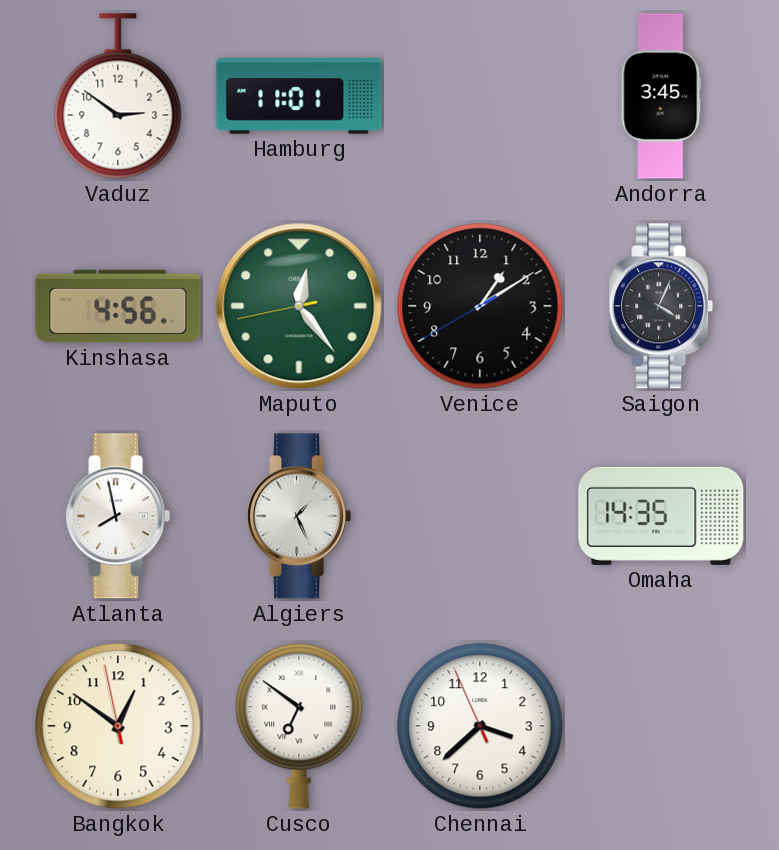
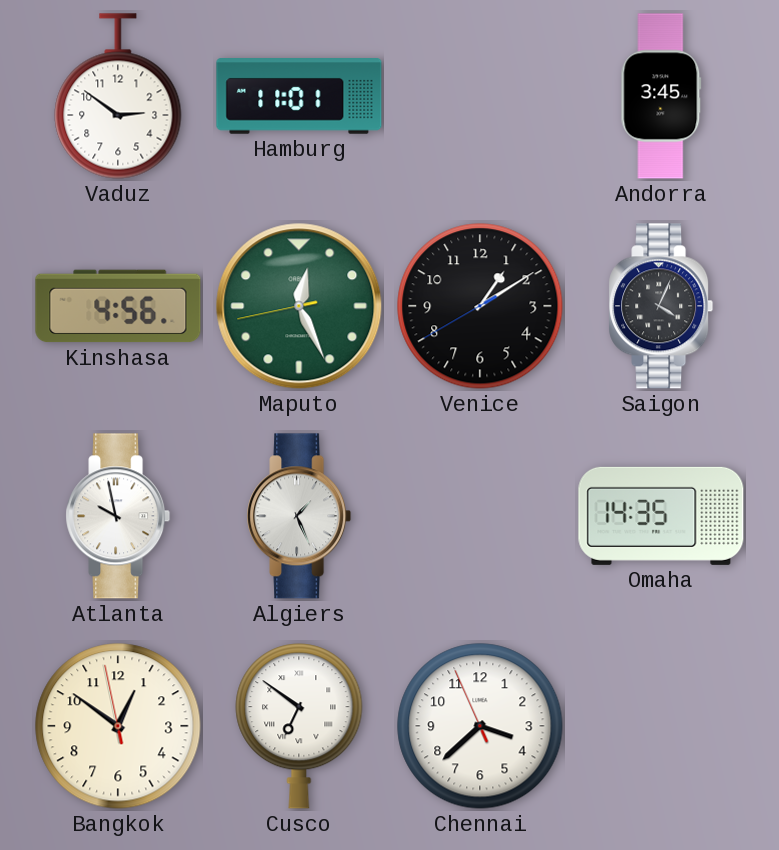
Maputo: 12:23 -> 12:25 (299, 306)
Atlanta: 7:58 -> 9:58 (118, 516)
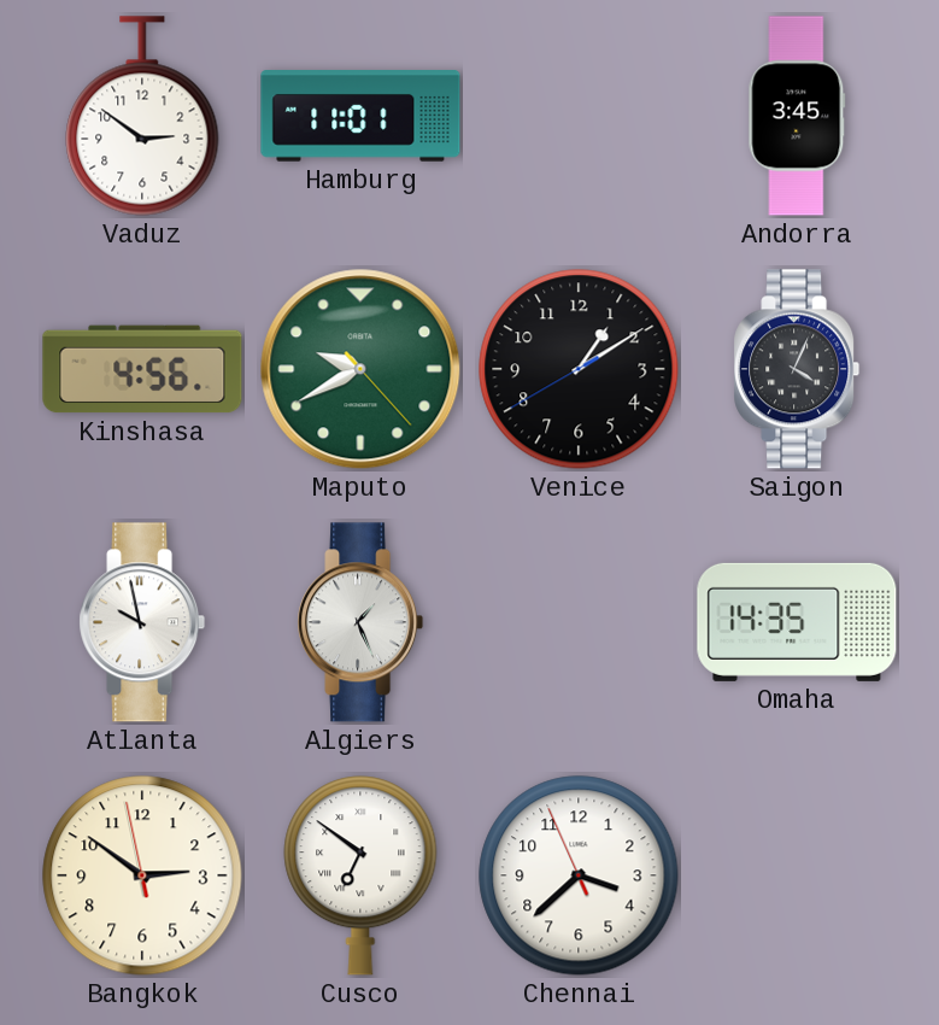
Maputo: 12:25 -> 9:40 (360, 369)
Bangkok: 12:50 -> 2:50 (142, 875)
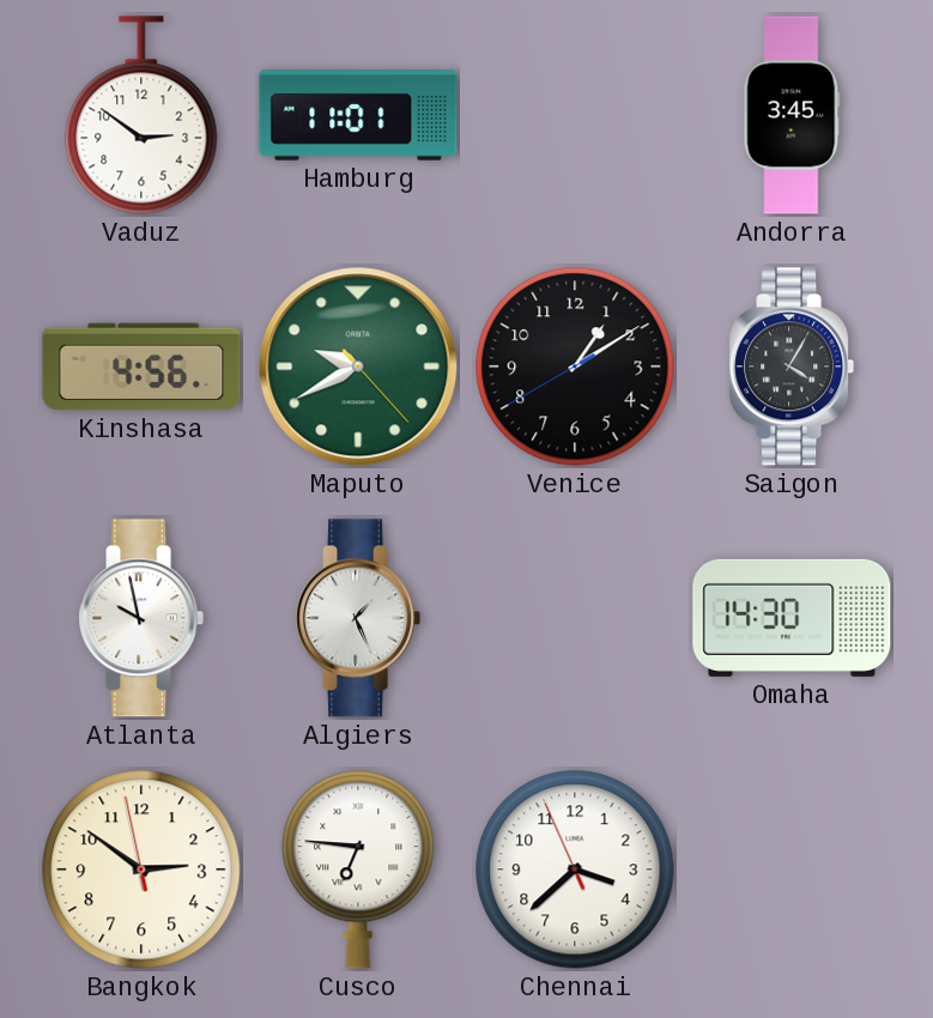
Saigon: 4:04 -> 4:05 (792, 366)
Omaha: 14:35 -> 14:30 (792, 618)
Cusco: 6:51 -> 6:46 (358, 869)
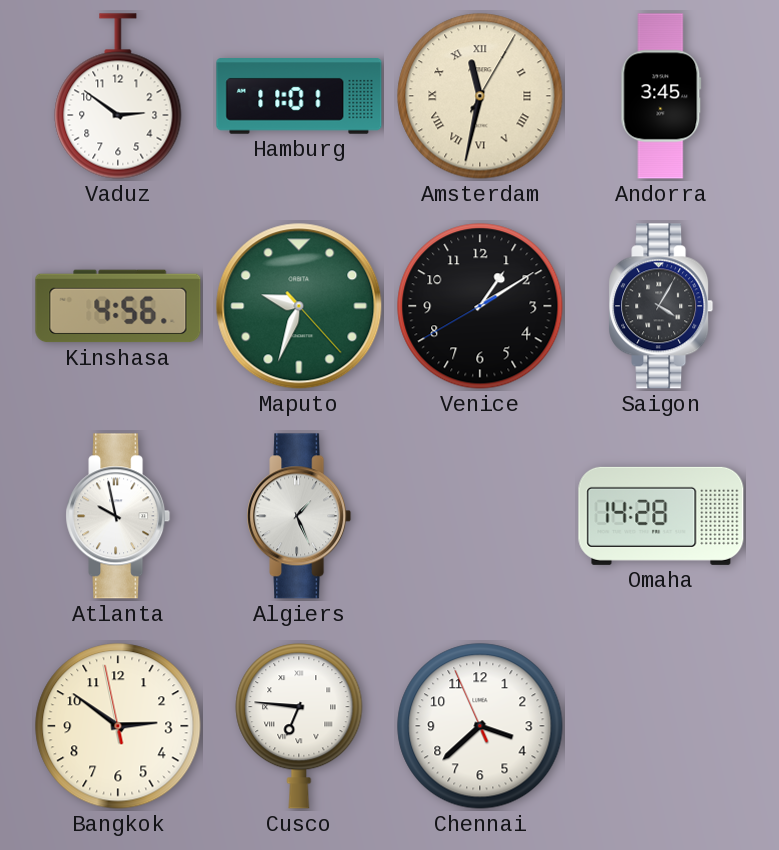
Amsterdam: none -> 11:32 (480, 96)
Maputo: 9:40 -> 9:33 (299, 306)
Omaha: 14:30 -> 14:28 (661, 516)
